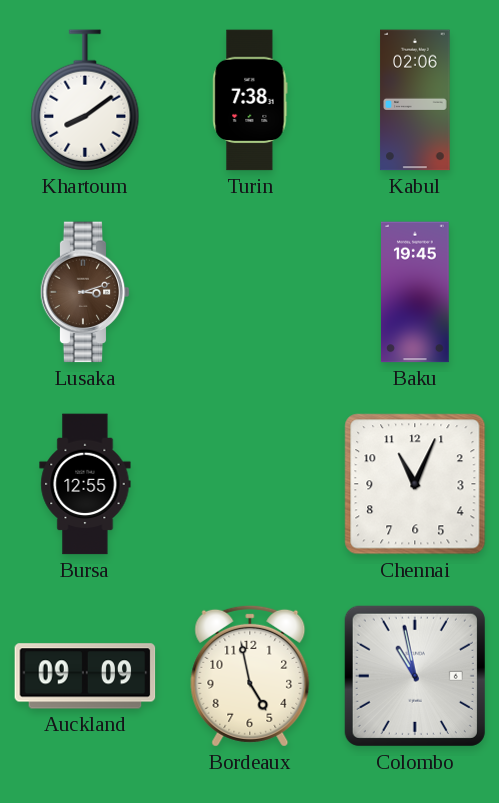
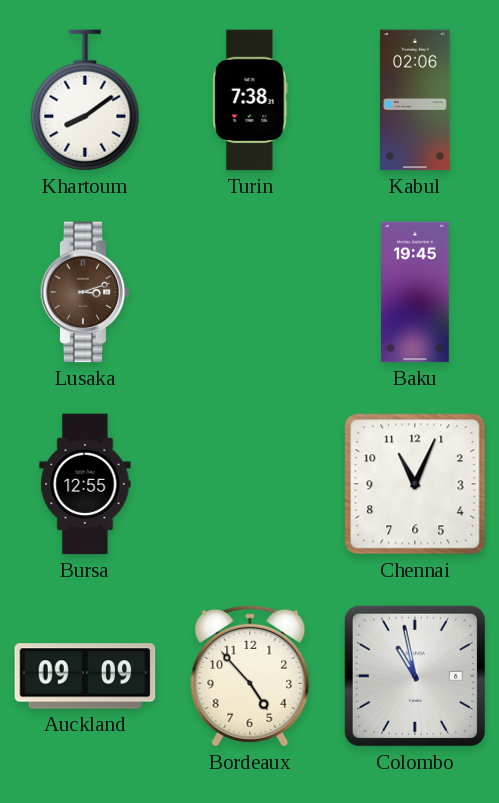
Bordeaux: 4:58 -> 4:53 (250, 676)
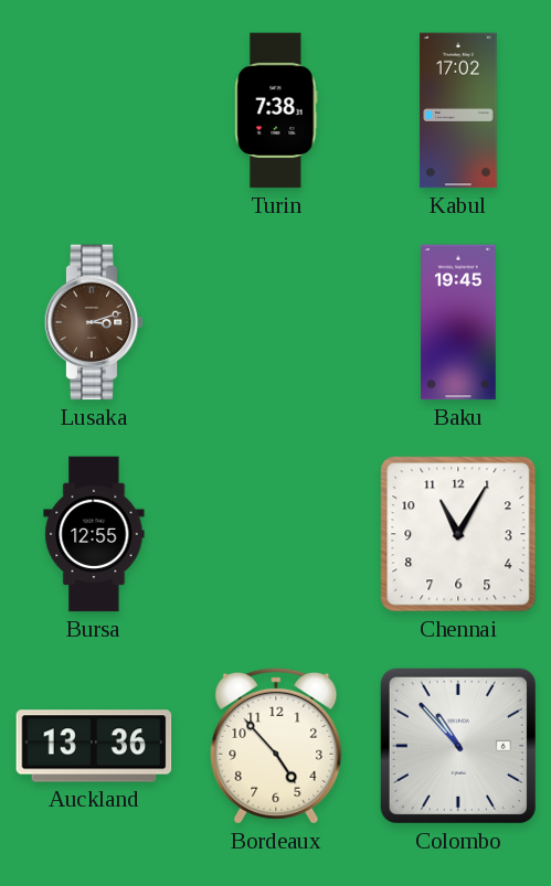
Khartoum: 8:09 -> none (85, 100)
Kabul: 02:06 -> 17:02 (458, 110)
Chennai: 11:04 -> 11:05 (458, 534)
Auckland: 09:09 -> 13:36 (94, 746)
Colombo: 10:58 -> 10:53 (458, 746)
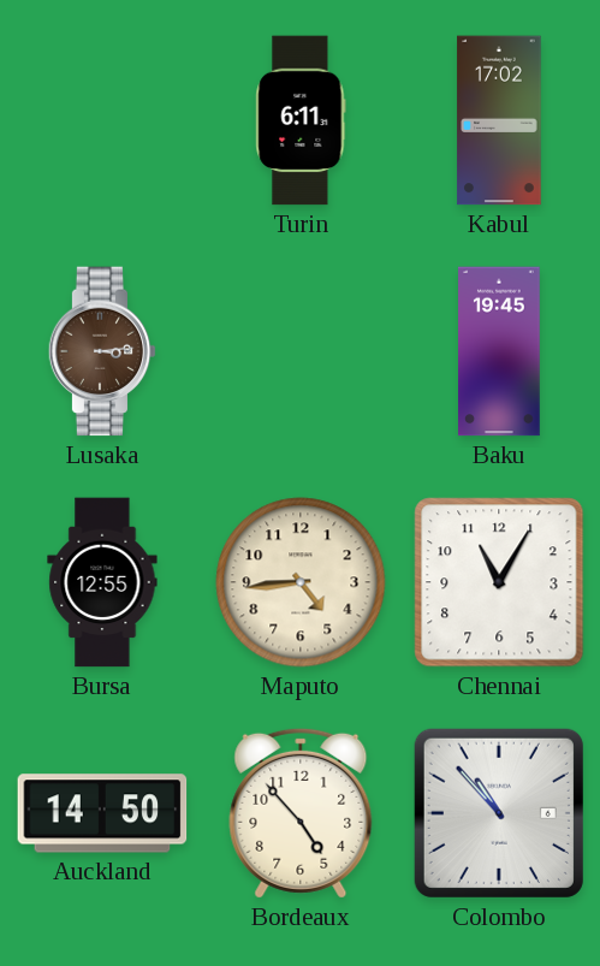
Turin: 7:38 -> 6:11 (301, 120)
Lusaka: 3:12 -> 3:14 (102, 351)
Maputo: none -> 4:44 (301, 582)
Auckland: 13:36 -> 14:50 (102, 813)
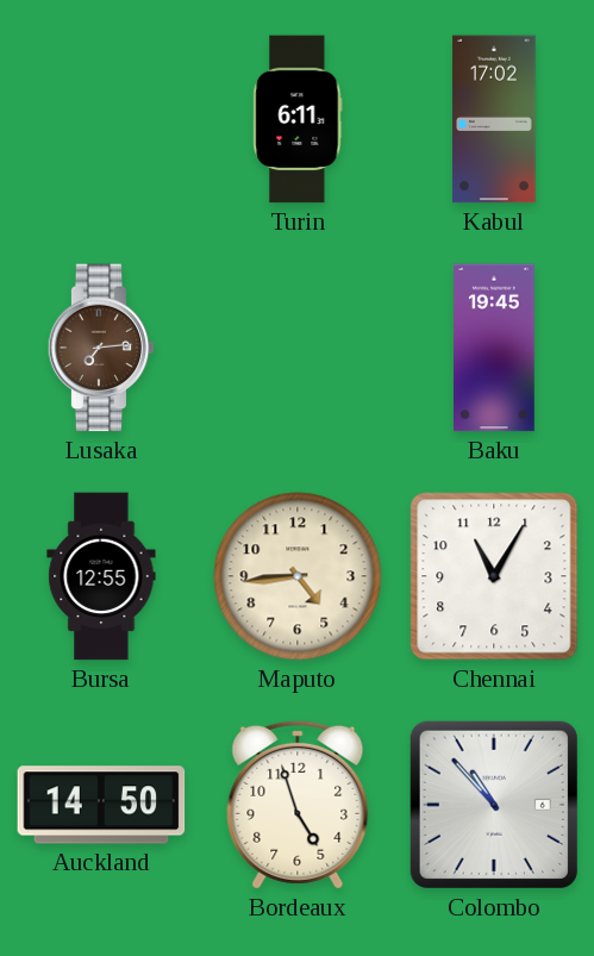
Lusaka: 3:14 -> 7:14 (101, 348)
Bordeaux: 4:53 -> 4:57 (298, 805)
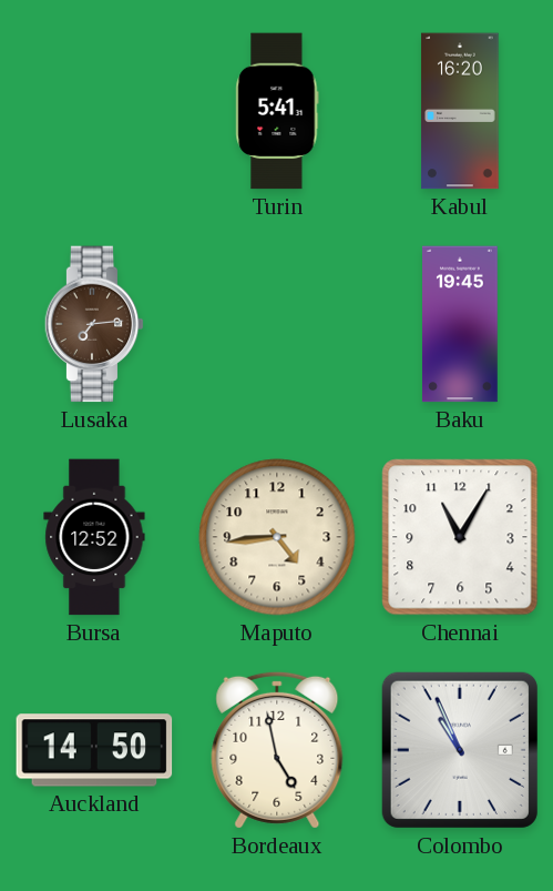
Turin: 6:11 -> 5:41 (277, 111)
Kabul: 17:02 -> 16:20 (460, 111)
Bursa: 12:55 -> 12:52 (94, 537)
Bordeaux: 4:57 -> 4:58 (277, 750)
Colombo: 10:53 -> 10:56 (460, 750)
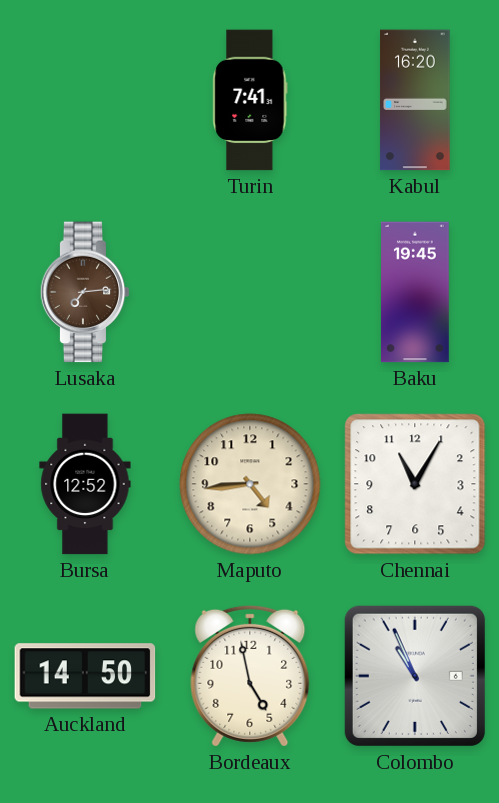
Turin: 5:41 -> 7:41 (250, 100)
